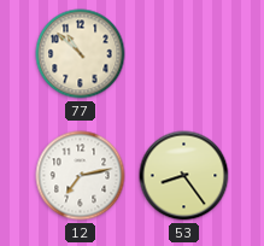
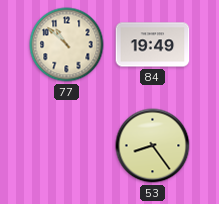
84: none -> 19:49 (153, 45)
12: 7:13 -> none (81, 176)
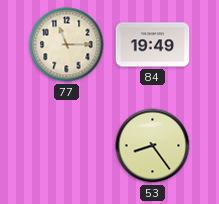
77: 10:52 -> 11:15 (67, 45)
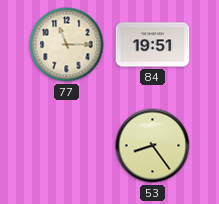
84: 19:49 -> 19:51 (153, 45)
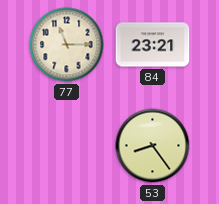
84: 19:51 -> 23:21 (153, 45)
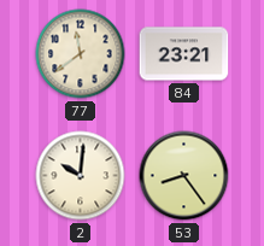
77: 11:15 -> 11:39 (81, 54)
2: none -> 10:01 (81, 176)
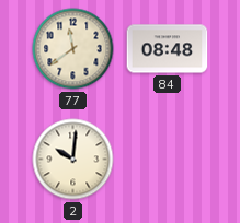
84: 23:21 -> 08:48 (168, 49)
53: 8:24 -> none (184, 176)
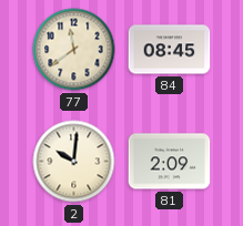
84: 08:48 -> 08:45 (170, 50)
81: none -> 2:09 (170, 162)
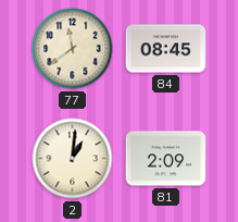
2: 10:01 -> 1:01 (73, 159)
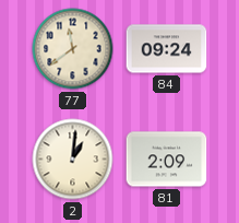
84: 08:45 -> 09:24 (167, 49)
